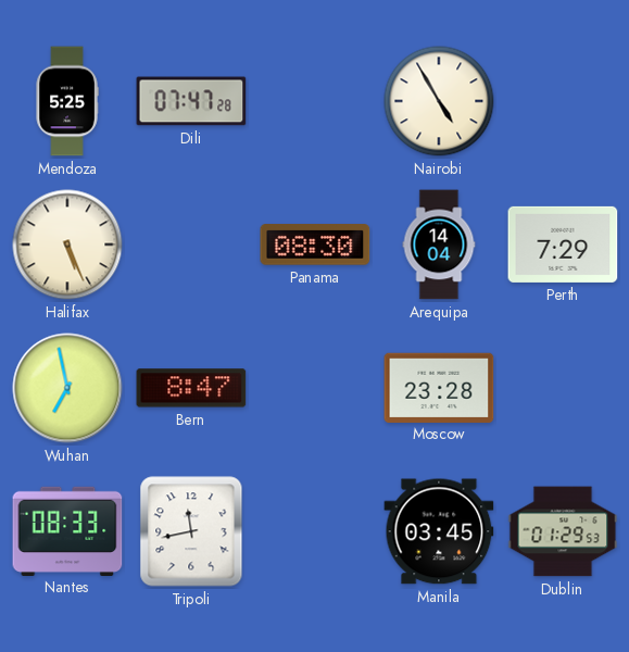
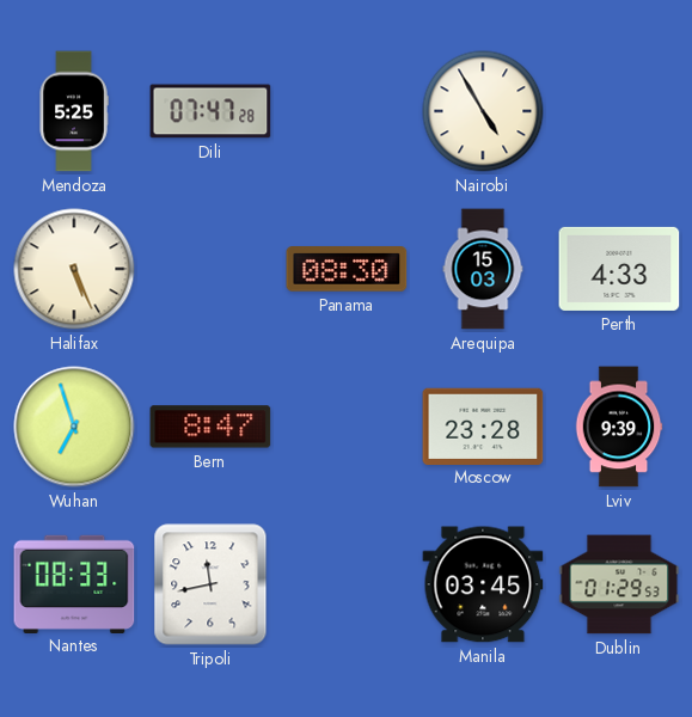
Arequipa: 14:04 -> 15:03 (483, 269)
Perth: 7:29 -> 4:33 (619, 269)
Wuhan: 6:58 -> 6:57 (74, 427)
Lviv: none -> 9:39 (619, 427)
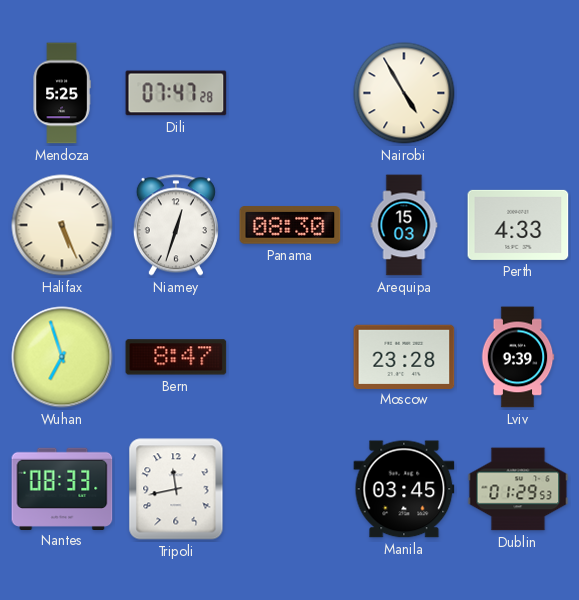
Niamey: none -> 12:33 (176, 225)
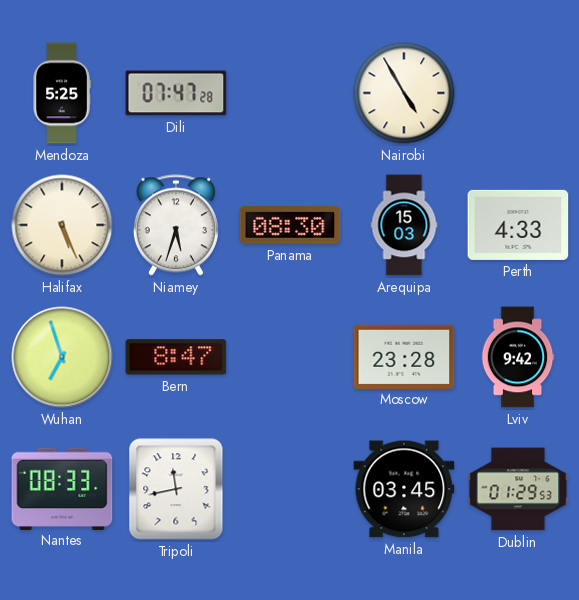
Niamey: 12:33 -> 5:33 (176, 225)
Lviv: 9:39 -> 9:42 (518, 357)
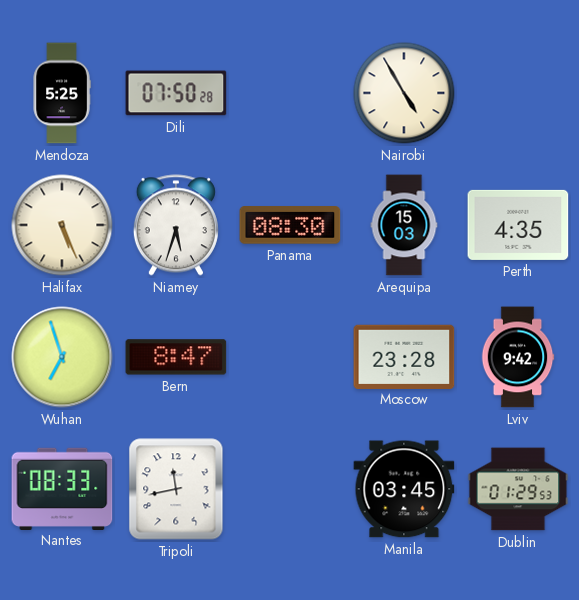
Dili: 07:47 -> 07:50 (176, 93)
Perth: 4:33 -> 4:35 (518, 225)
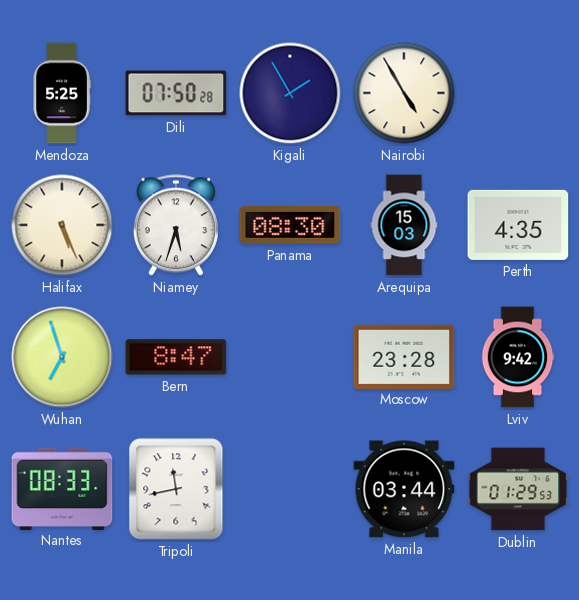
Kigali: none -> 1:55 (290, 93)
Manila: 03:45 -> 03:44 (404, 489)
